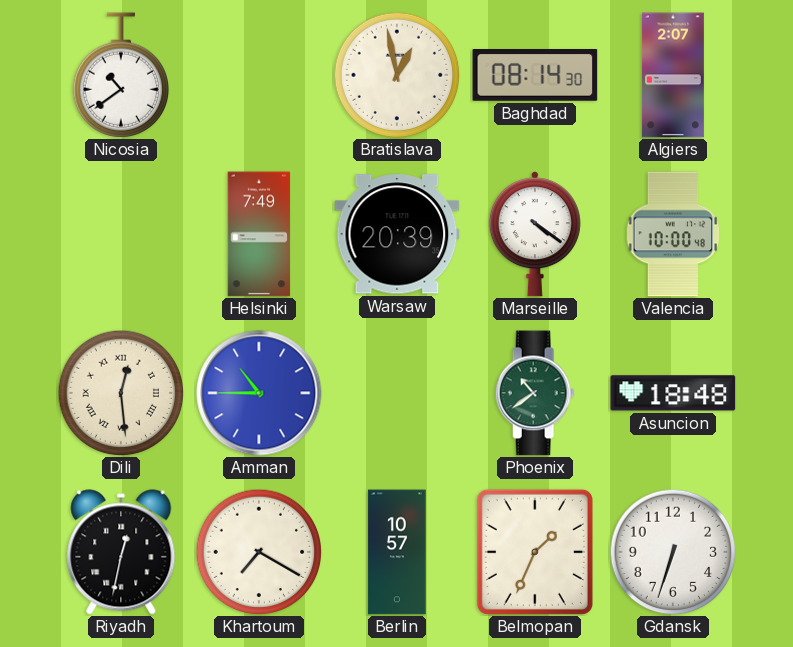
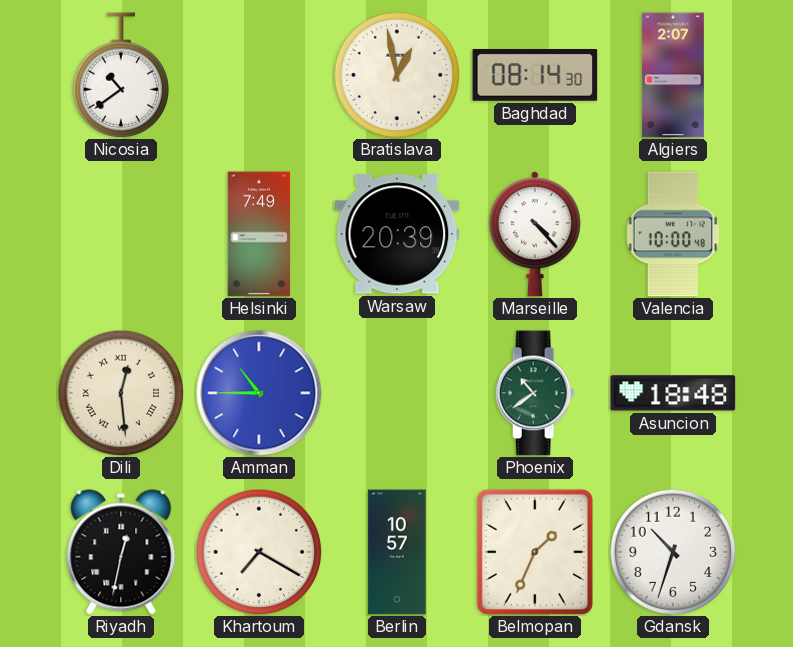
Marseille: 4:21 -> 4:23 (535, 234)
Gdansk: 6:33 -> 10:33 (673, 552)
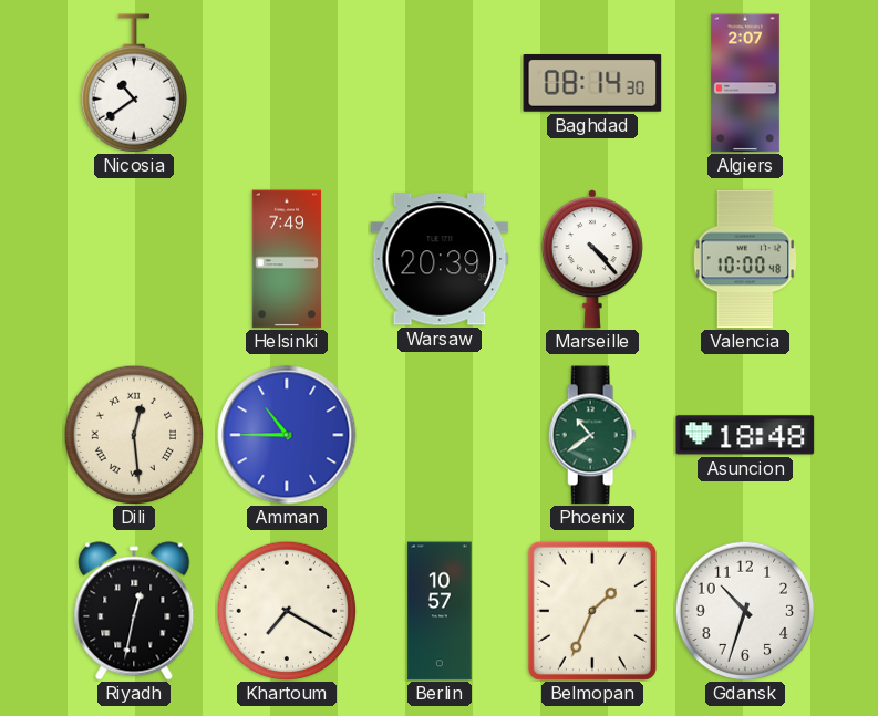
Bratislava: 12:58 -> none (397, 75)
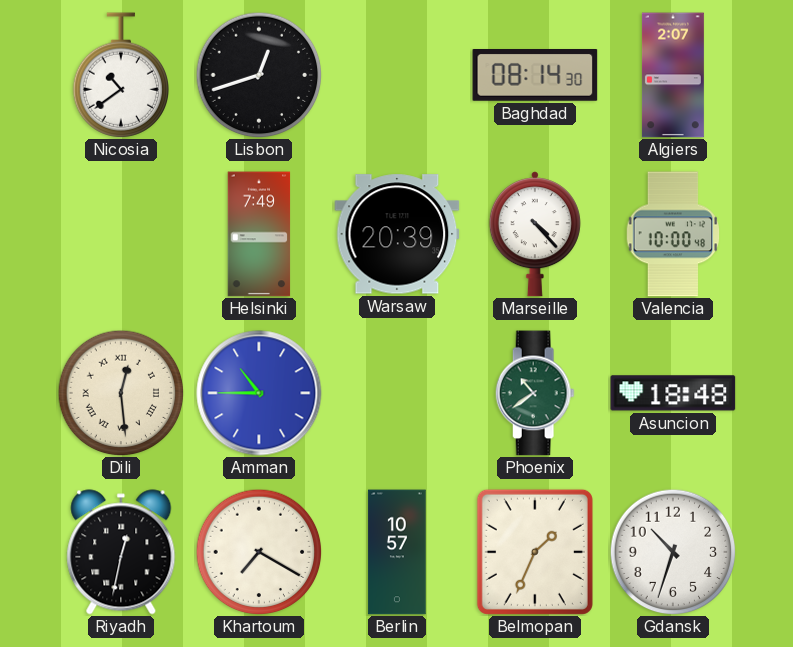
Lisbon: none -> 12:42 (259, 75)
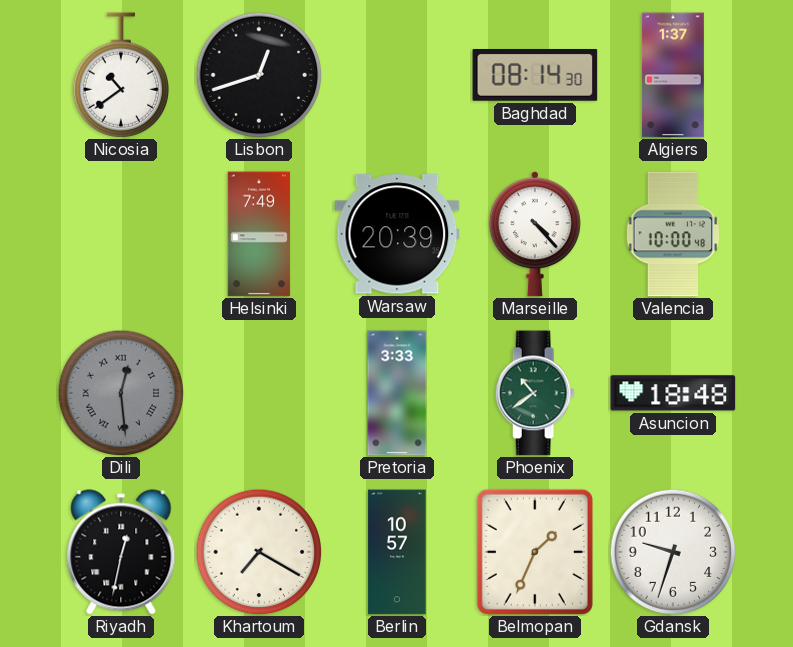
Algiers: 2:07 -> 1:37 (673, 75)
Dili dial: cream -> grey (121, 393)
Amman: 10:45 -> none (259, 393)
Pretoria: none -> 3:33 (397, 393)
Gdansk: 10:33 -> 9:33 (673, 552)
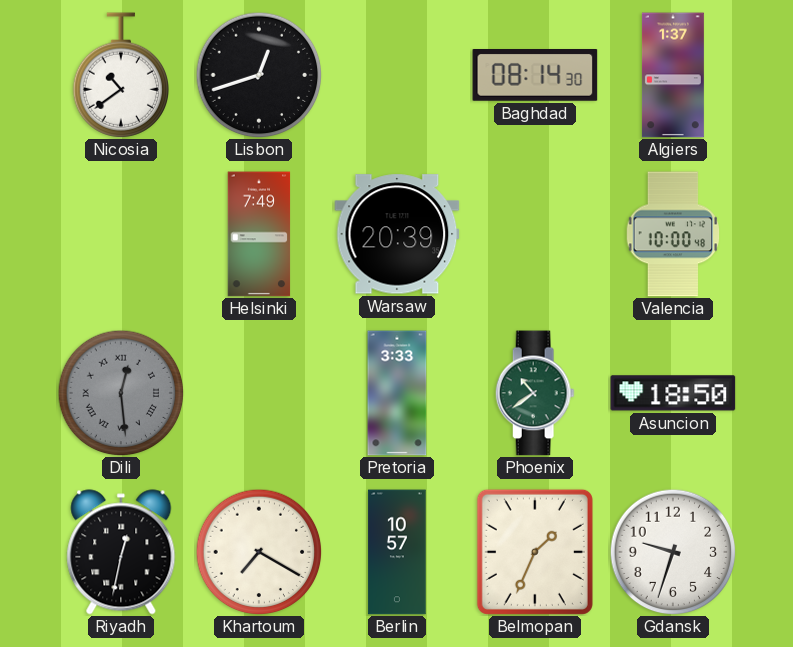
Marseille: 4:23 -> none (535, 234)
Asuncion: 18:48 -> 18:50 (673, 393)
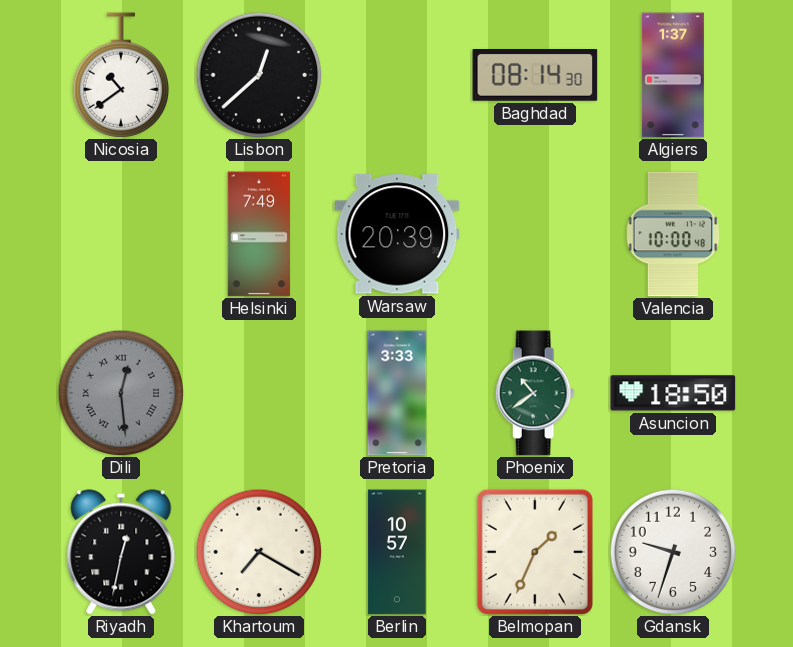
Lisbon: 12:42 -> 12:38 (259, 75)
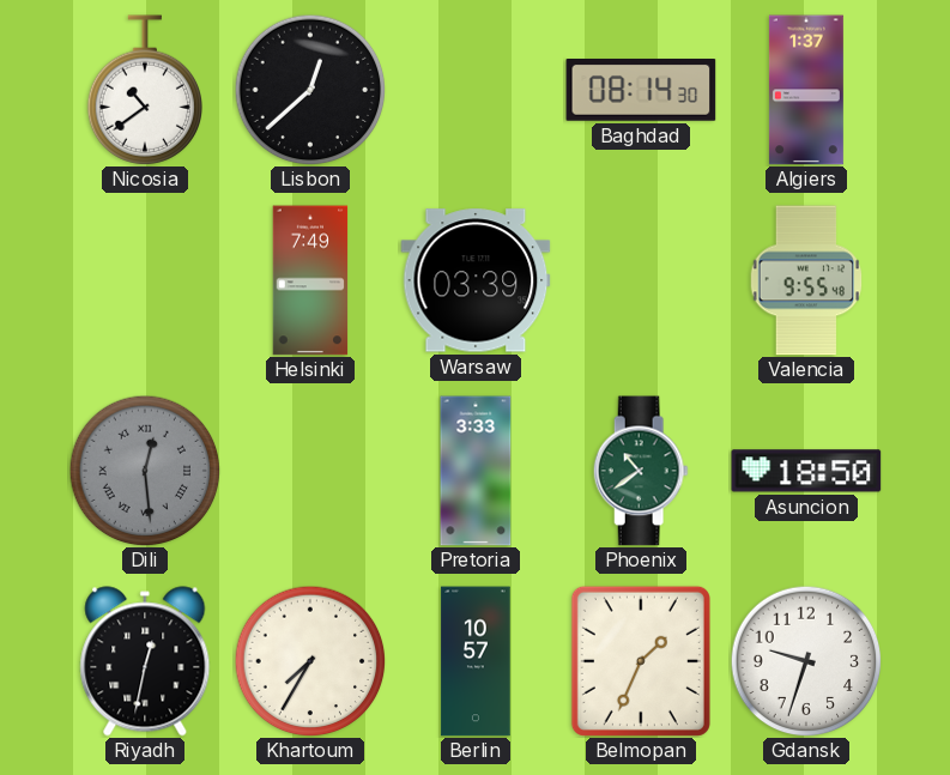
Warsaw: 20:39 -> 03:39 (476, 280)
Valencia: 10:00 -> 9:55 (806, 280)
Khartoum: 7:20 -> 7:35 (310, 661)
